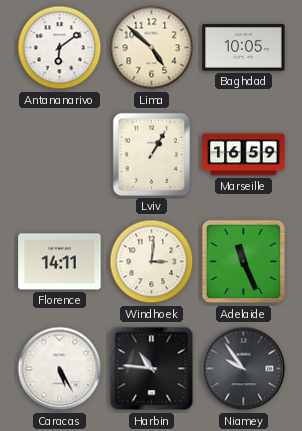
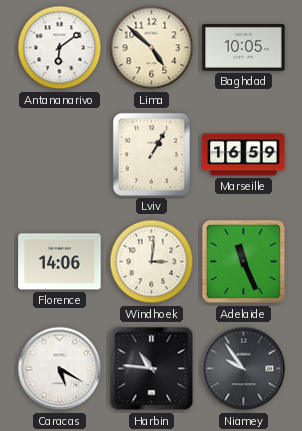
Florence: 14:11 -> 14:06 (60, 262)
Caracas: 5:25 -> 5:20 (60, 369)
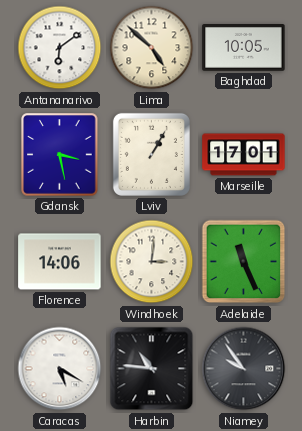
Gdansk: none -> 3:28 (60, 155)
Marseille: 16:59 -> 17:01 (244, 155)
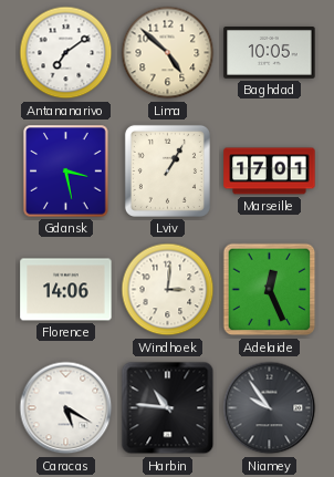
Antananarivo: 6:09 -> 7:09 (66, 53)
Adelaide: 11:26 -> 12:26 (270, 290)
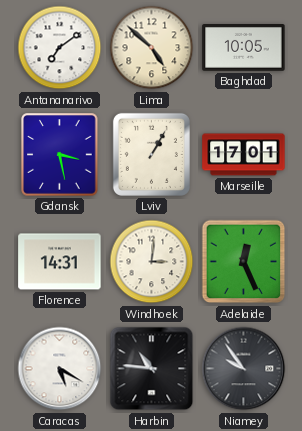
Florence: 14:06 -> 14:31 (60, 262)
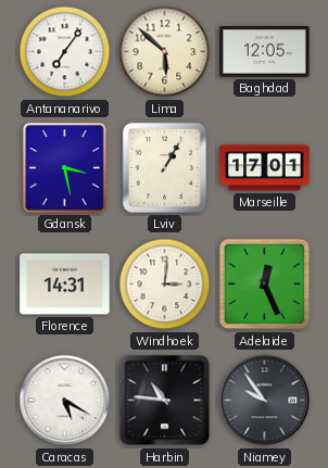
Antananarivo: 7:09 -> 7:06 (65, 52)
Lima: 4:52 -> 5:52 (165, 52)
Baghdad: 10:05 -> 12:05 (265, 52)
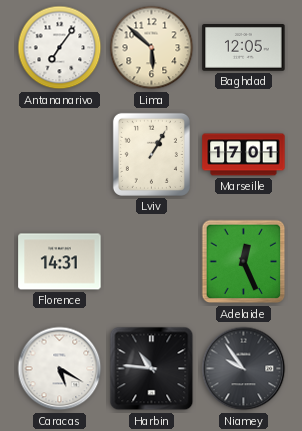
Gdansk: 3:28 -> none (65, 168)
Windhoek: 3:01 -> none (165, 284)
